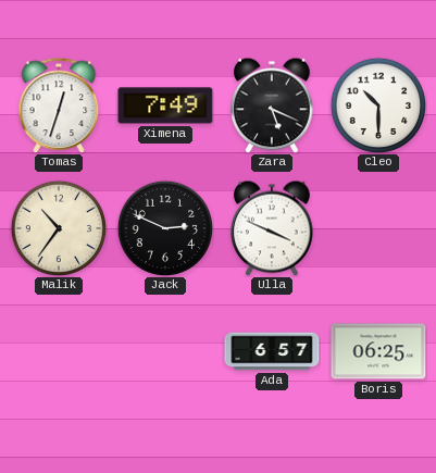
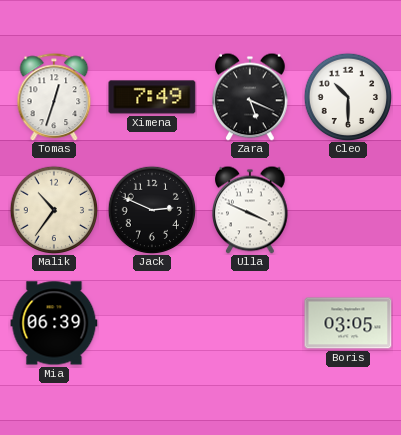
Mia: none -> 06:39 (54, 323)
Ada: 6:57 -> none (272, 351)
Boris: 06:25 -> 03:05 (348, 323)
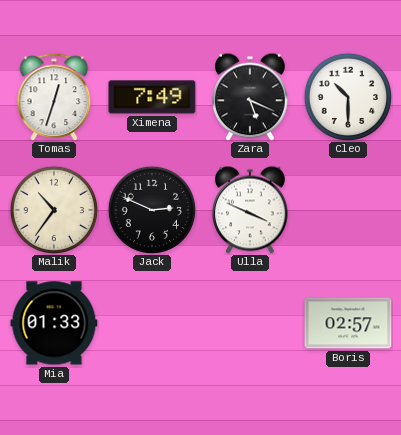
Mia: 06:39 -> 01:33 (54, 323)
Boris: 03:05 -> 02:57 (348, 323)
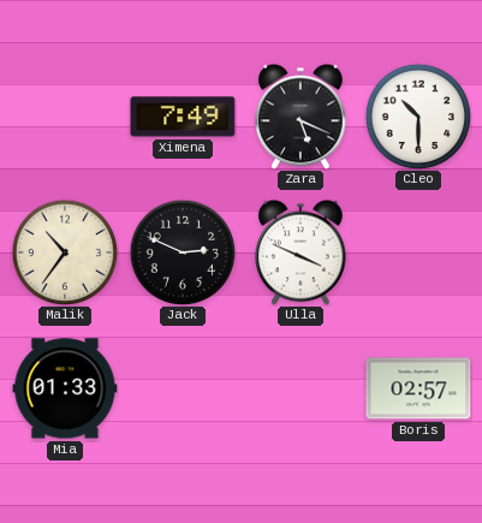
Tomas: 12:33 -> none (54, 97)
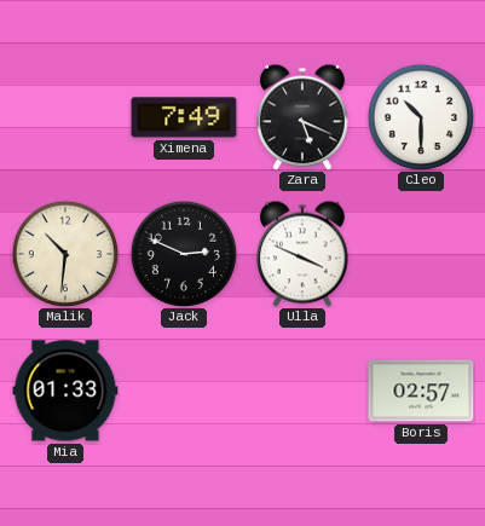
Malik: 10:36 -> 10:31 (64, 253)
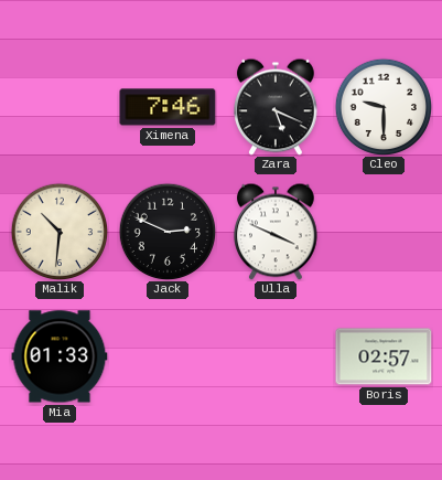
Ximena: 7:49 -> 7:46 (168, 107)
Cleo: 10:30 -> 9:30 (382, 106)
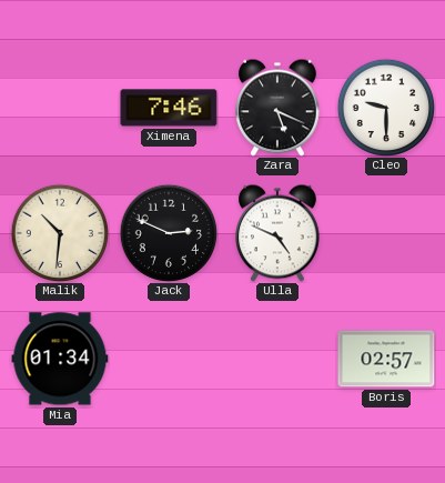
Ulla: 3:49 -> 4:49 (279, 233)
Mia: 01:33 -> 01:34 (60, 359)
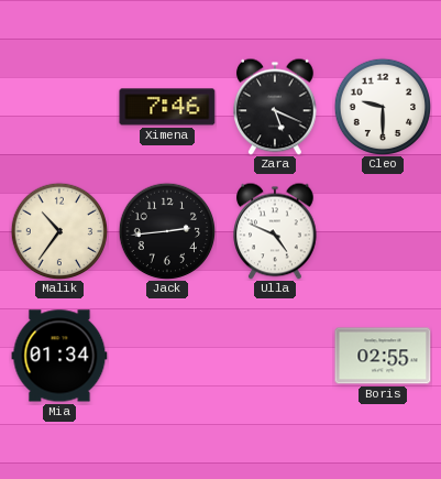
Malik: 10:31 -> 10:36 (58, 230)
Jack: 2:49 -> 2:44 (166, 230)
Boris: 02:57 -> 02:55 (383, 356)
